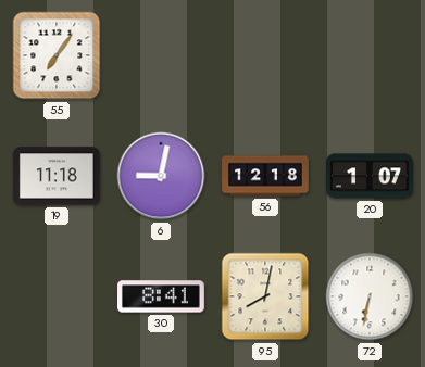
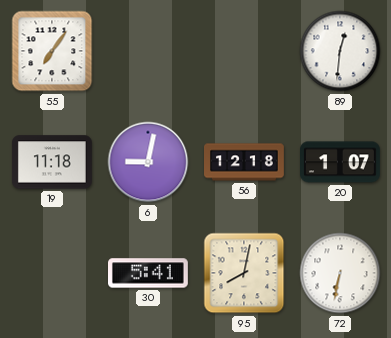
89: none -> 12:31 (340, 51)
30: 8:41 -> 5:41 (149, 273)
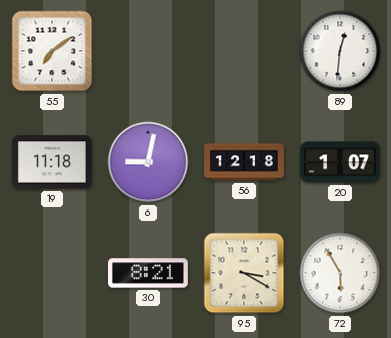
55: 7:06 -> 7:09 (52, 51)
30: 5:41 -> 8:21 (149, 273)
95: 8:02 -> 3:20 (244, 273)
72: 6:32 -> 5:55 (340, 273)
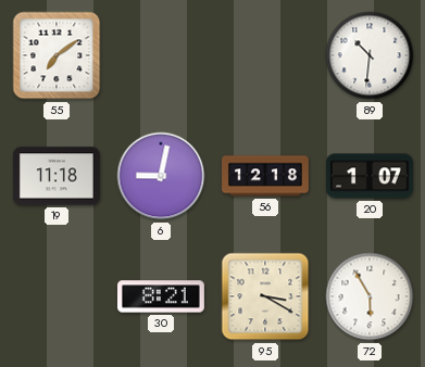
89: 12:31 -> 10:31 (370, 55)
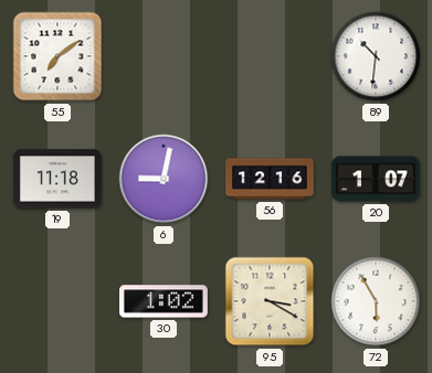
56: 12:18 -> 12:16 (271, 179)
30: 8:21 -> 1:02 (165, 301)
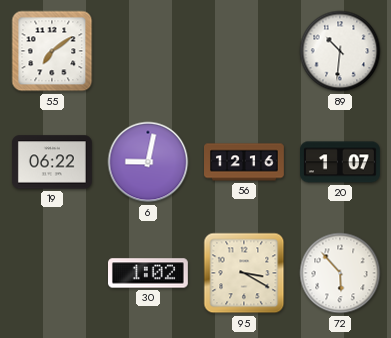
19: 11:18 -> 06:22 (52, 162)
72: 5:55 -> 5:53 (340, 273)
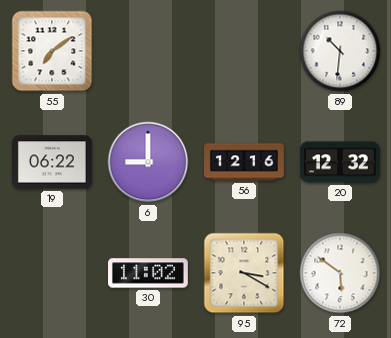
6: 9:02 -> 9:00 (148, 162)
20: 1:07 -> 12:32 (341, 162)
30: 1:02 -> 11:02 (149, 273)
72: 5:53 -> 5:51 (340, 273)
